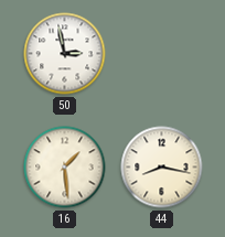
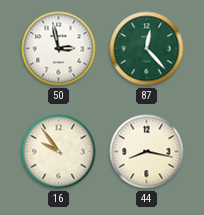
87: none -> 12:23 (147, 49)
16: 1:29 -> 9:54 (59, 152)
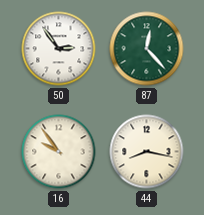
50: 2:58 -> 2:54 (59, 49)
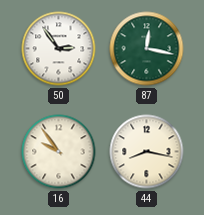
87: 12:23 -> 12:17 (147, 49)
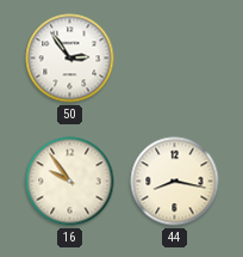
87: 12:17 -> none (147, 49)
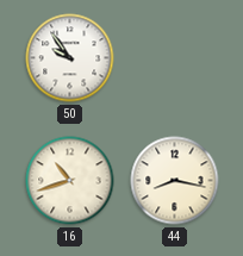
50: 2:54 -> 9:54 (70, 58)
16: 9:54 -> 10:42 (70, 181)
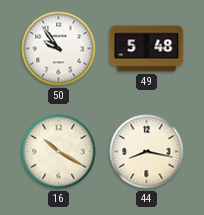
49: none -> 5:48 (147, 49)
16: 10:42 -> 10:20 (59, 152)
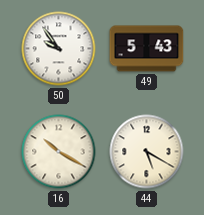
49: 5:48 -> 5:43 (147, 49)
44: 8:17 -> 5:20 (147, 152)
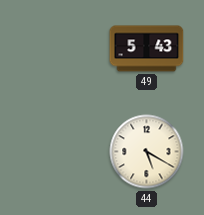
50: 9:54 -> none (59, 49)
16: 10:20 -> none (59, 152)
